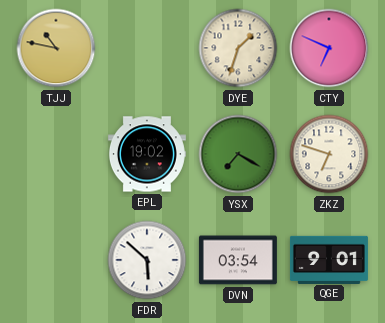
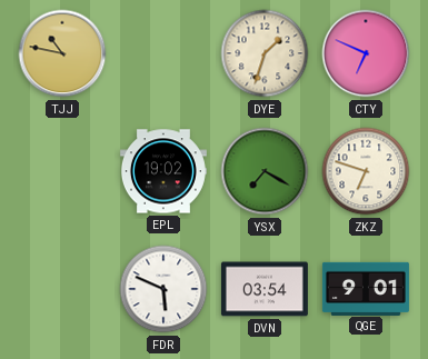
FDR: 5:52 -> 5:49 (163, 289)
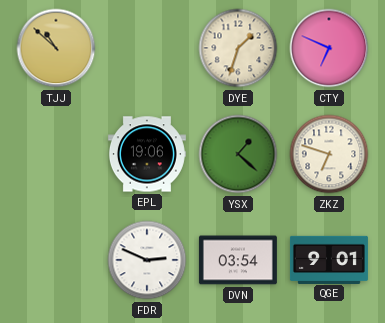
TJJ: 10:47 -> 10:52 (56, 48)
EPL: 19:02 -> 19:06 (147, 154)
YSX: 7:20 -> 1:22 (238, 154)
FDR: 5:49 -> 2:49 (147, 260)
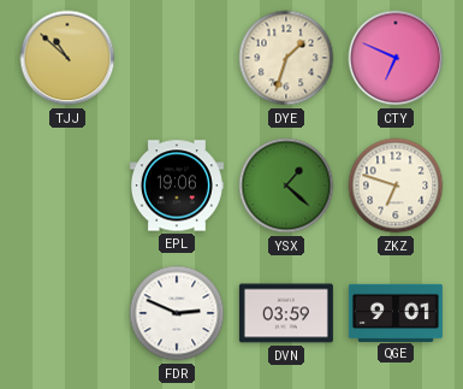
DVN: 03:54 -> 03:59 (286, 313)
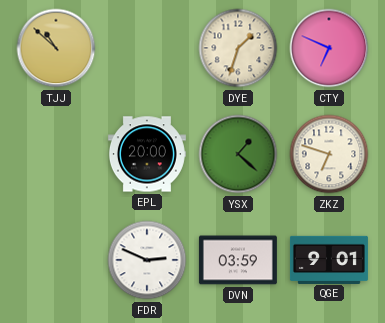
EPL: 19:06 -> 20:00 (147, 154)
